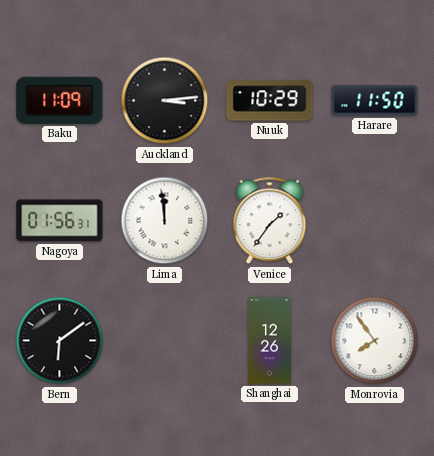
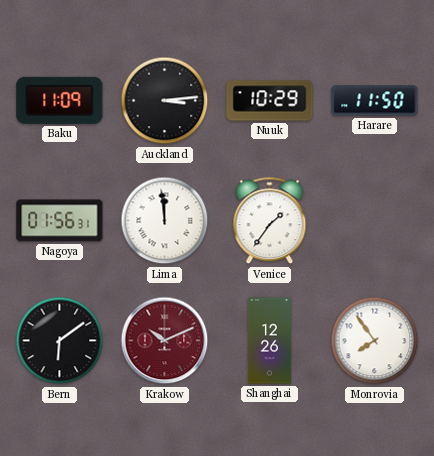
Krakow: none -> 10:11 (165, 341)
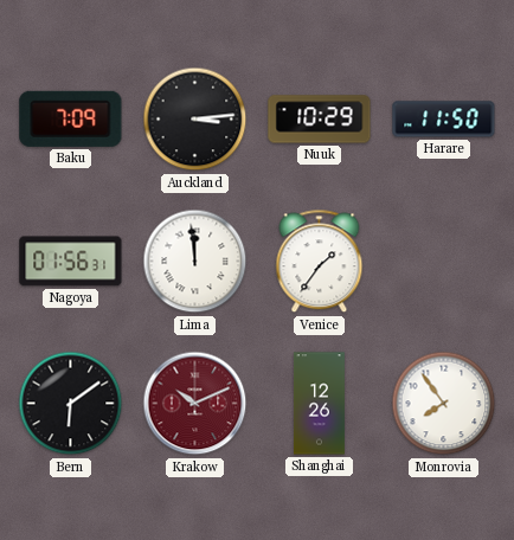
Baku: 11:09 -> 7:09 (71, 118)
